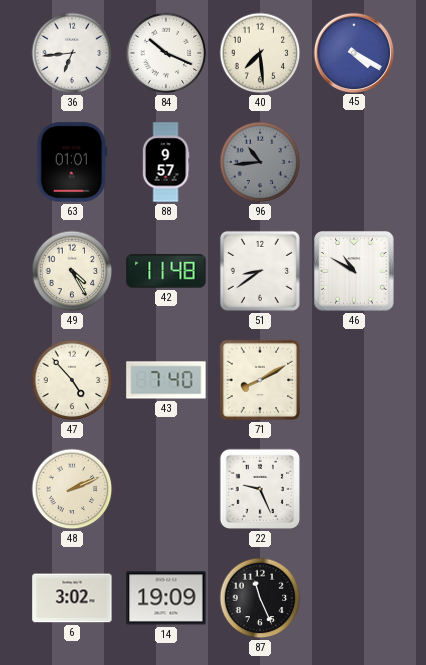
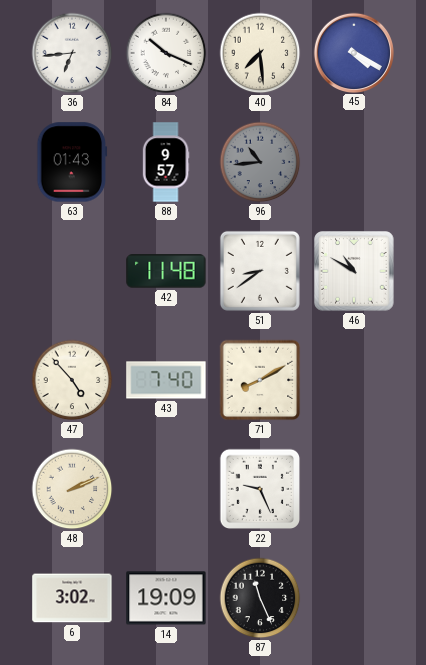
63: 01:01 -> 01:43 (72, 162)
49: 4:25 -> none (72, 271)
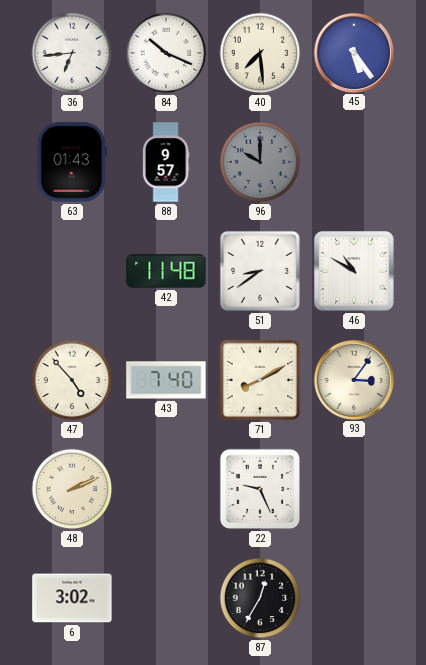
45: 4:20 -> 5:24 (353, 52)
96: 10:44 -> 10:00 (260, 162)
93: none -> 3:06 (353, 379)
14: 19:09 -> none (166, 598)
87: 11:26 -> 12:35 (260, 598)
